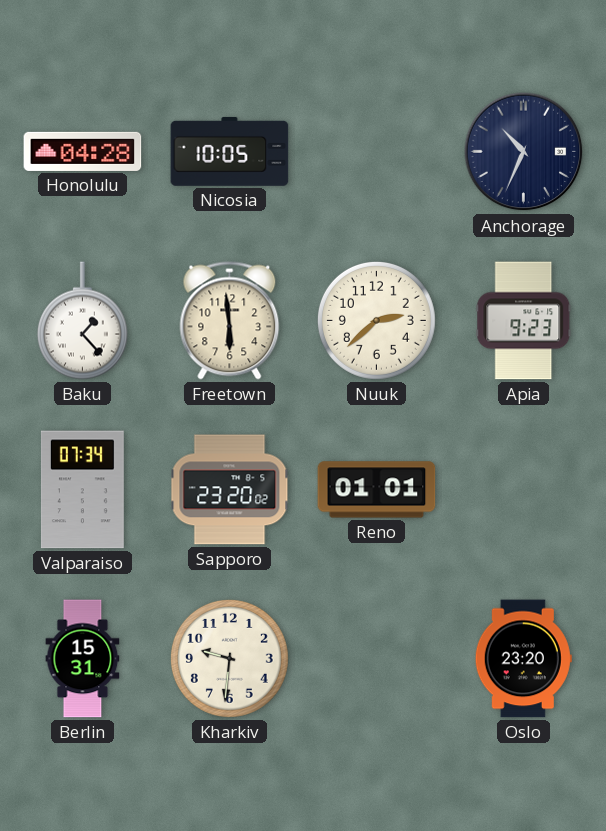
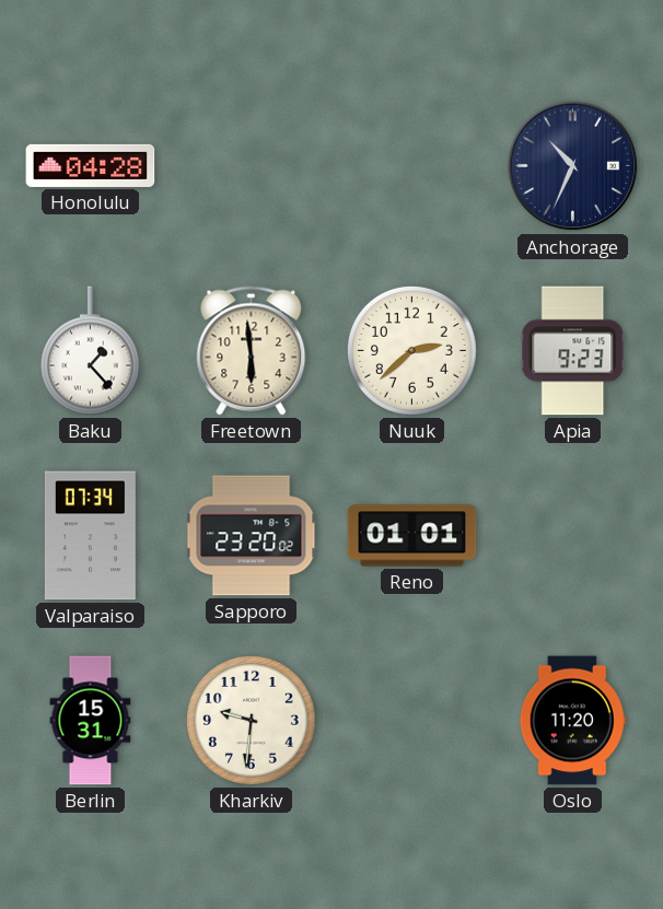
Nicosia: 10:05 -> none (230, 152)
Oslo: 23:20 -> 11:20 (572, 721)
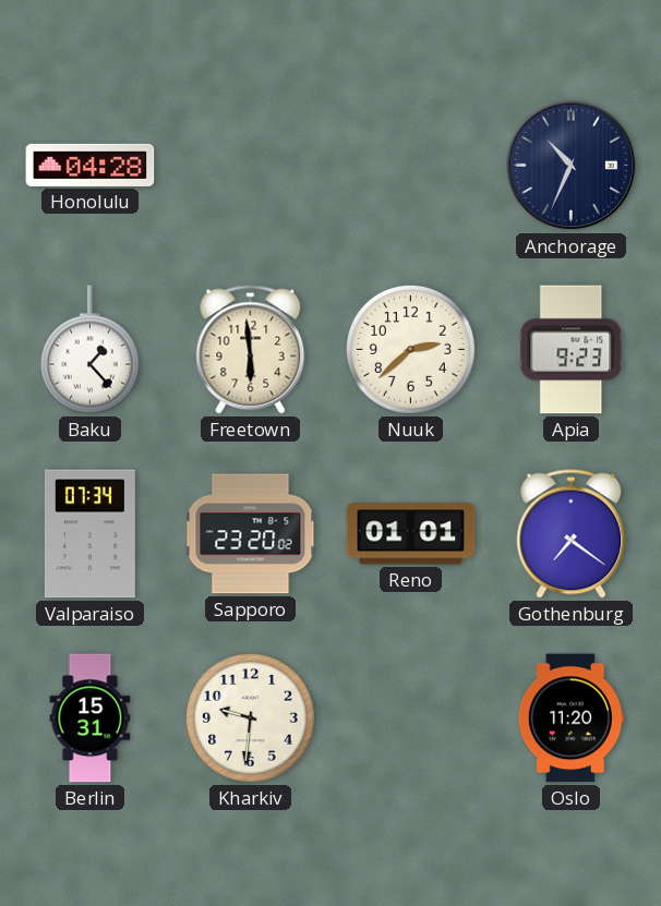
Gothenburg: none -> 7:21 (572, 534)
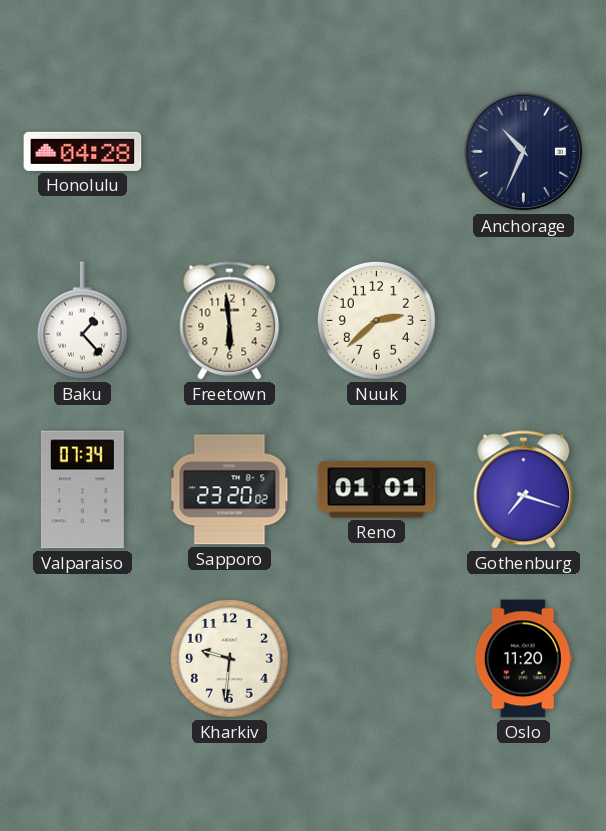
Apia: 9:23 -> none (572, 350)
Gothenburg: 7:21 -> 7:18 (524, 490)
Berlin: 15:31 -> none (91, 718)
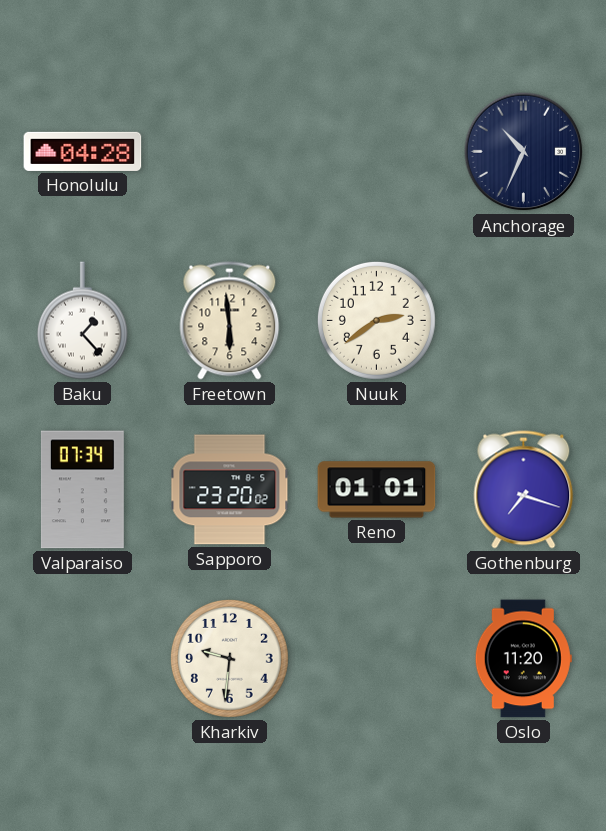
Nuuk: 2:38 -> 2:39 (376, 320)
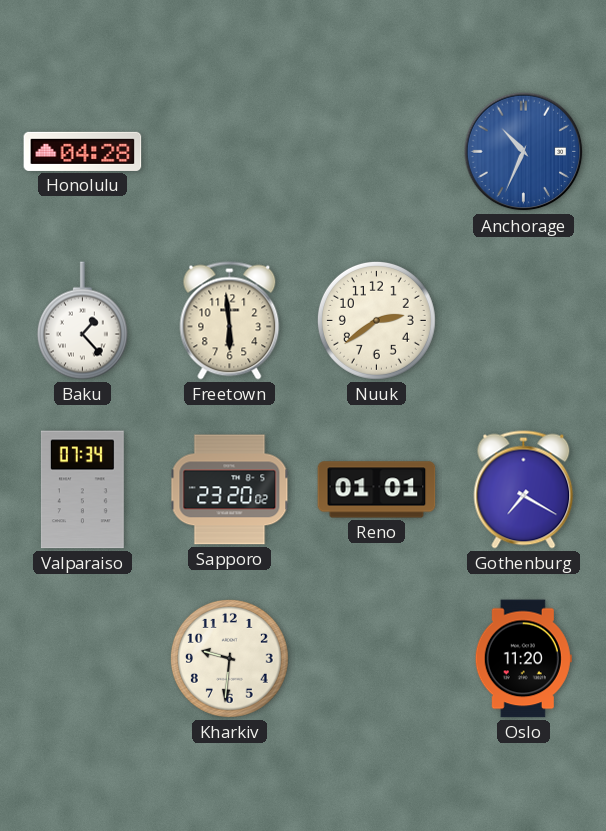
Anchorage dial: navy -> blue (524, 152)
Gothenburg: 7:18 -> 7:20 (524, 490)
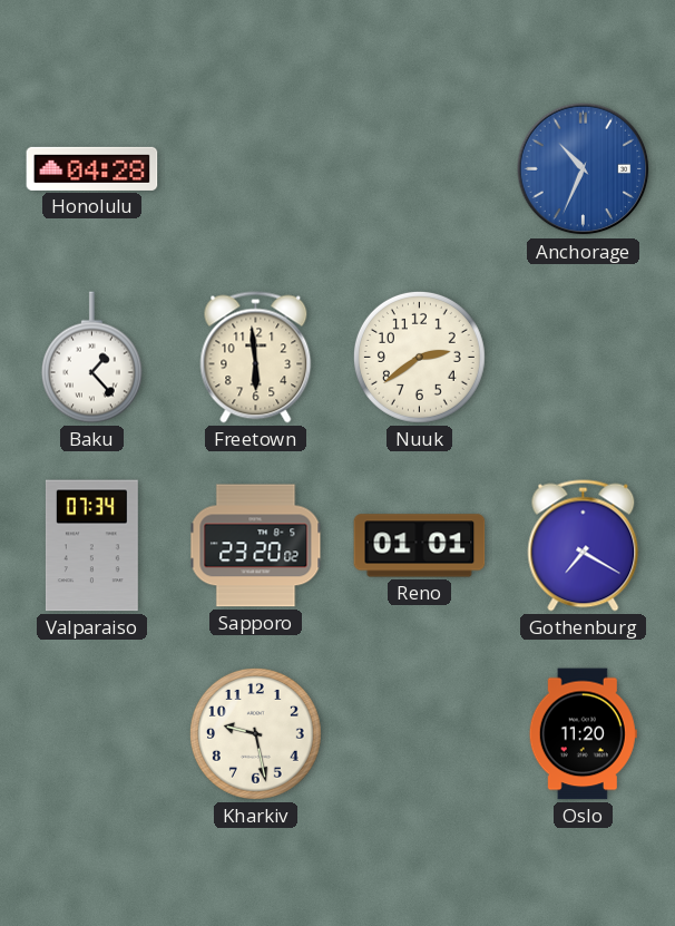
Kharkiv: 9:31 -> 9:28 (255, 733)
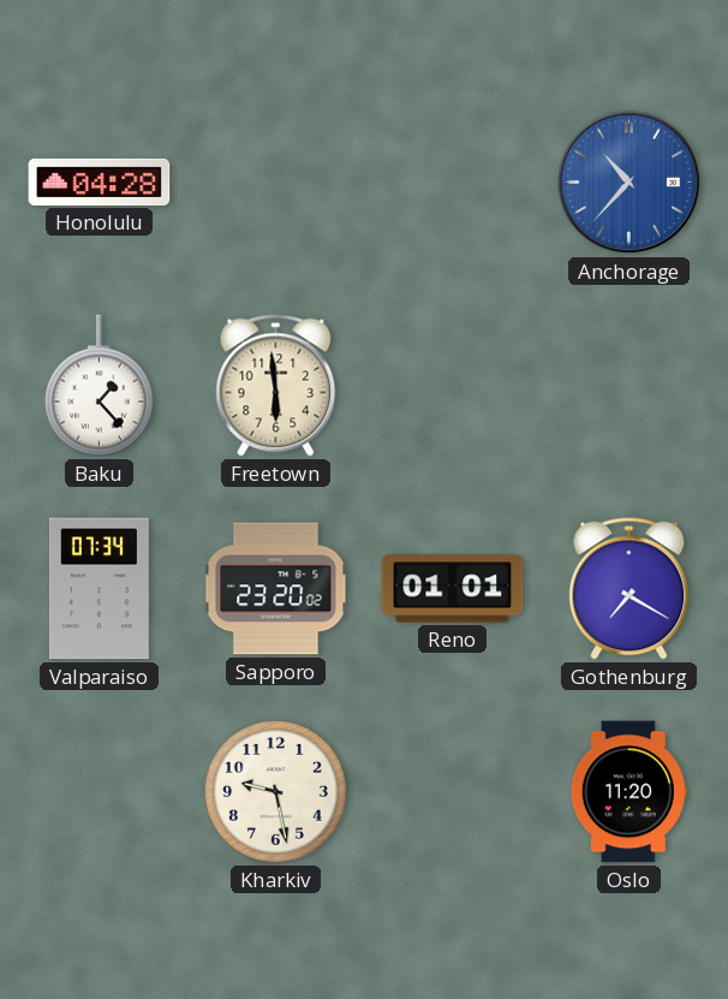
Anchorage: 10:34 -> 10:37 (629, 183)
Nuuk: 2:39 -> none (419, 357)
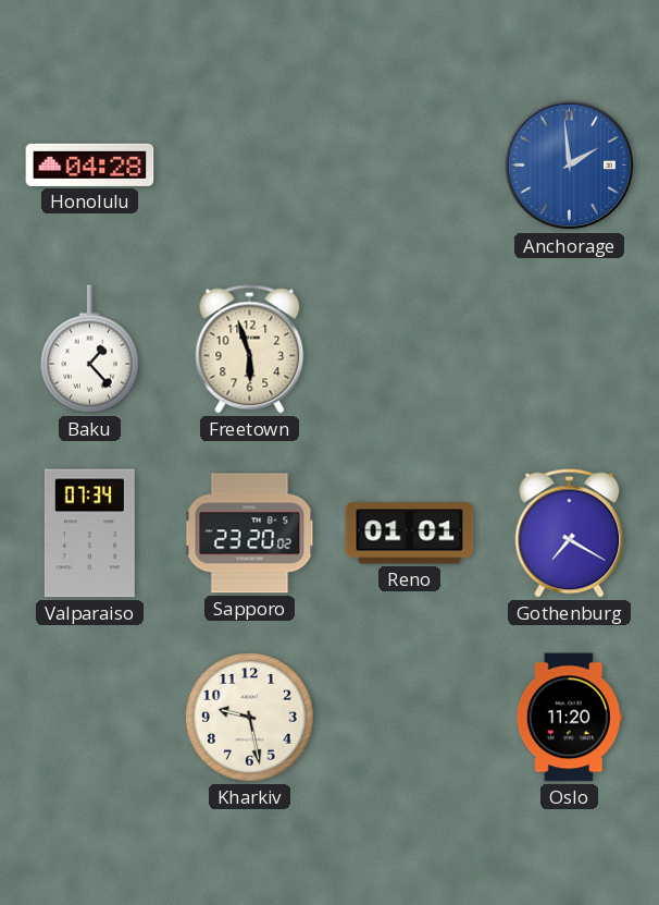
Anchorage: 10:37 -> 1:59 (570, 166)
Freetown: 5:59 -> 5:57 (250, 350)
